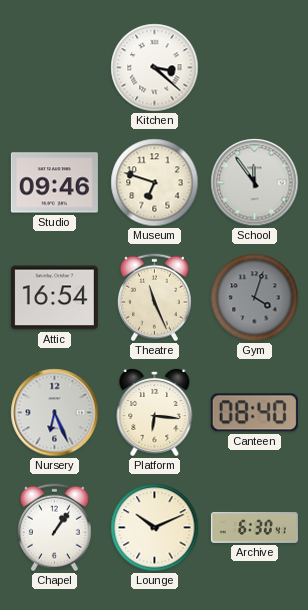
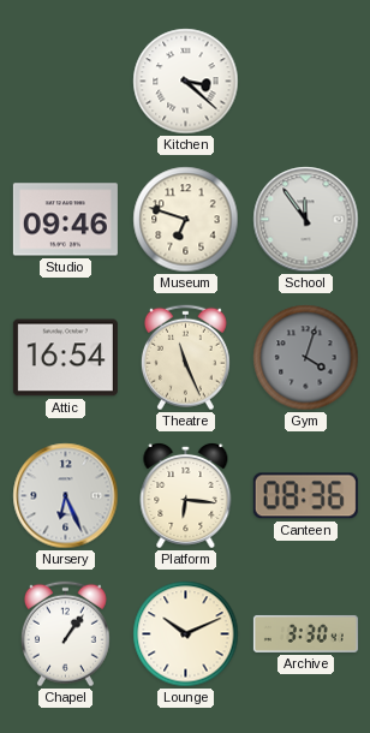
Canteen: 08:40 -> 08:36 (305, 496)
Archive: 6:30 -> 3:30 (305, 633)
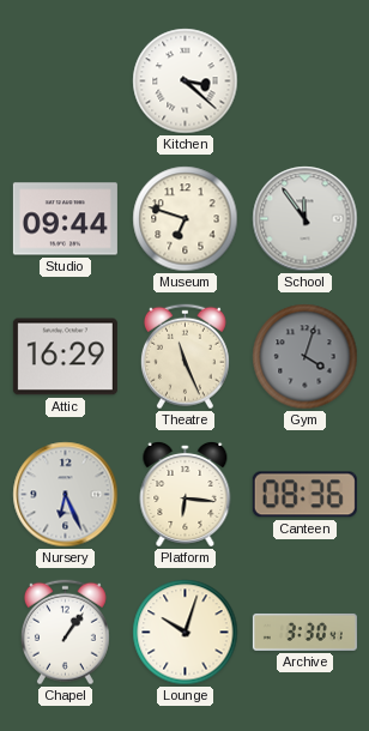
Studio: 09:46 -> 09:44 (65, 219)
Attic: 16:54 -> 16:29 (65, 357)
Lounge: 10:11 -> 10:03 (186, 633)
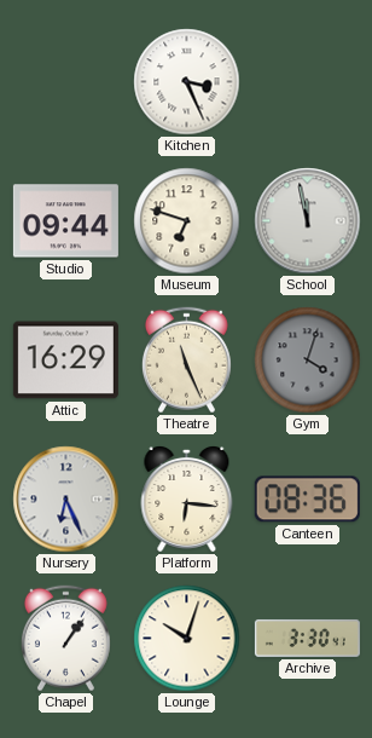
Kitchen: 3:22 -> 3:26 (187, 82)
School: 11:54 -> 11:58 (308, 221)
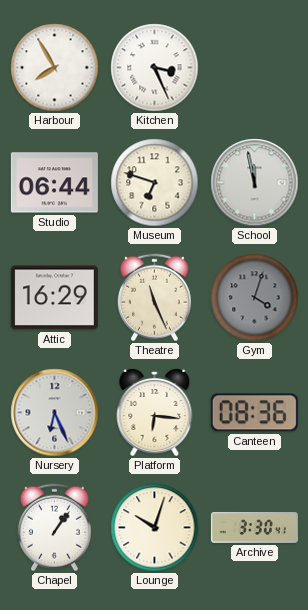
Harbour: none -> 7:55 (55, 68)
Studio: 09:44 -> 06:44 (54, 183)
